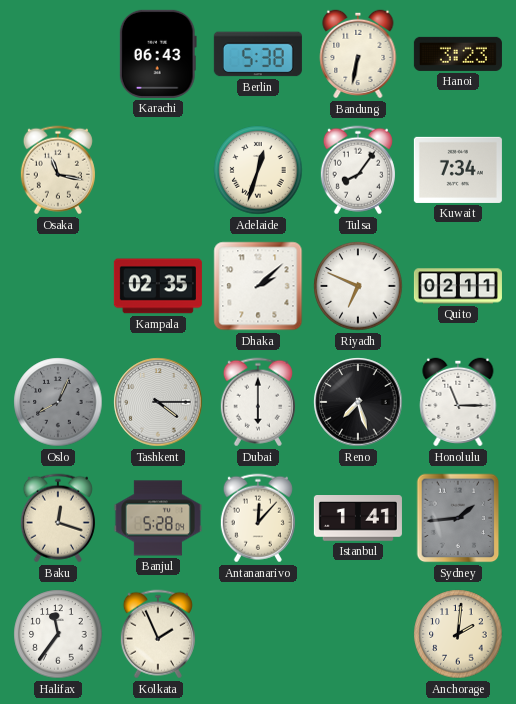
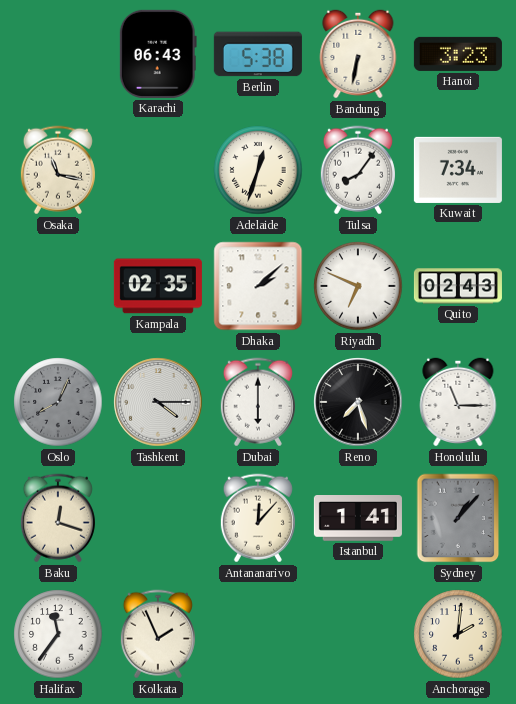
Quito: 02:11 -> 02:43 (458, 286)
Banjul: 5:28 -> none (158, 518)
Sydney: 1:44 -> 1:07 (458, 518)
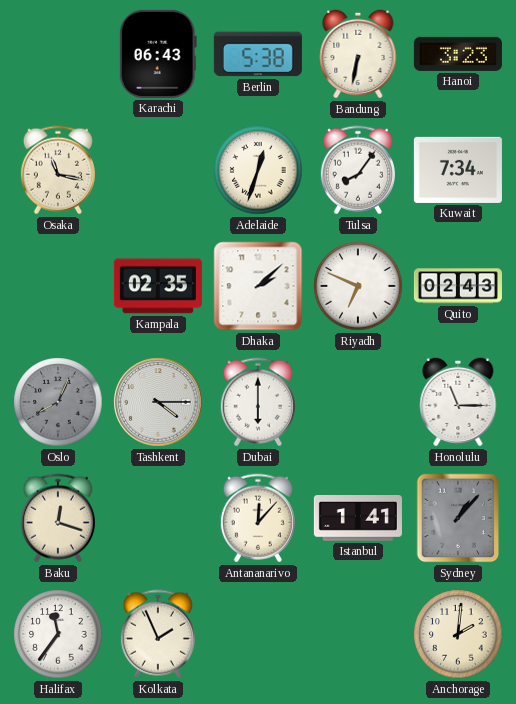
Reno: 7:27 -> none (358, 402)
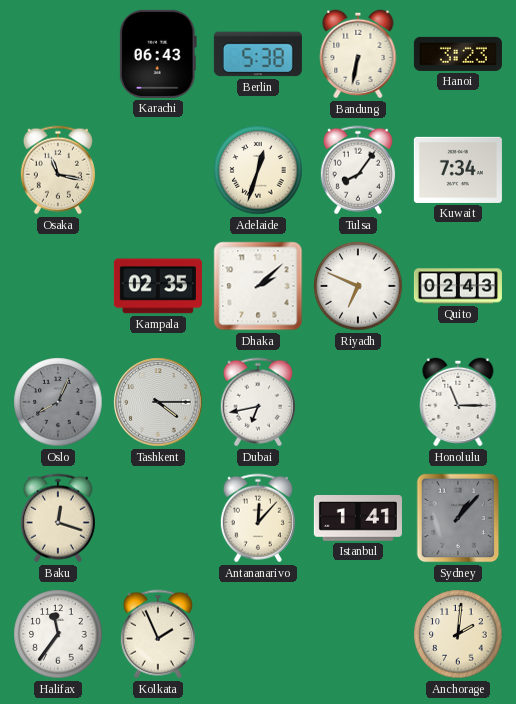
Dubai: 6:00 -> 6:43 (258, 402)
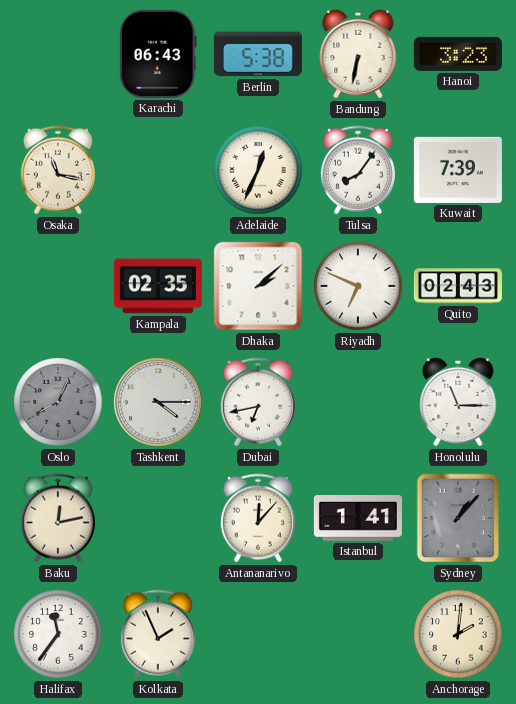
Adelaide: 12:33 -> 12:34 (258, 170)
Kuwait: 7:34 -> 7:39 (458, 170)
Baku: 12:18 -> 12:13 (58, 518)
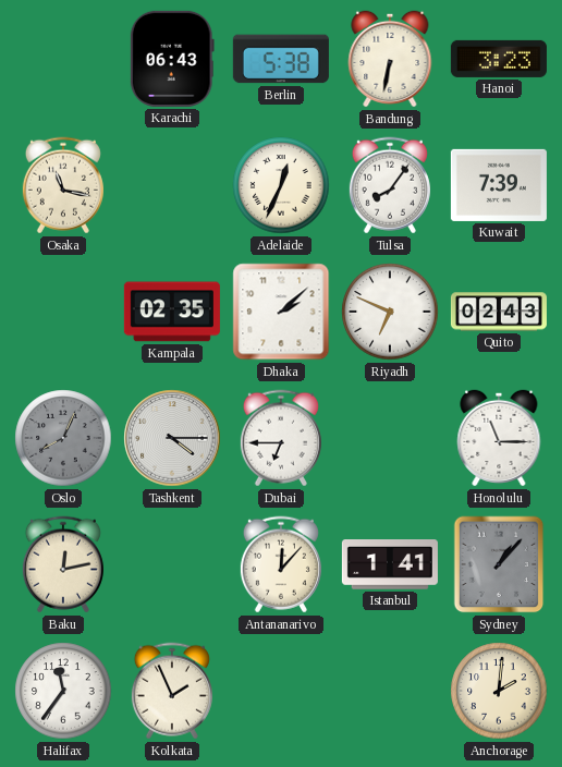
Dubai: 6:43 -> 6:45 (281, 438)
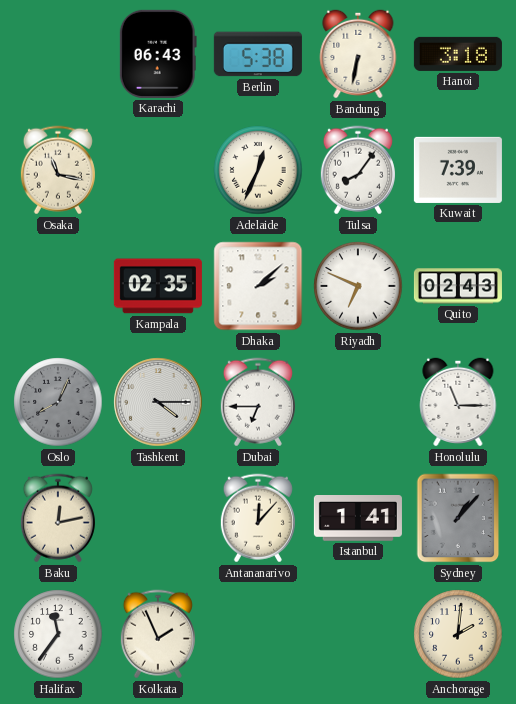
Hanoi: 3:23 -> 3:18 (458, 54)
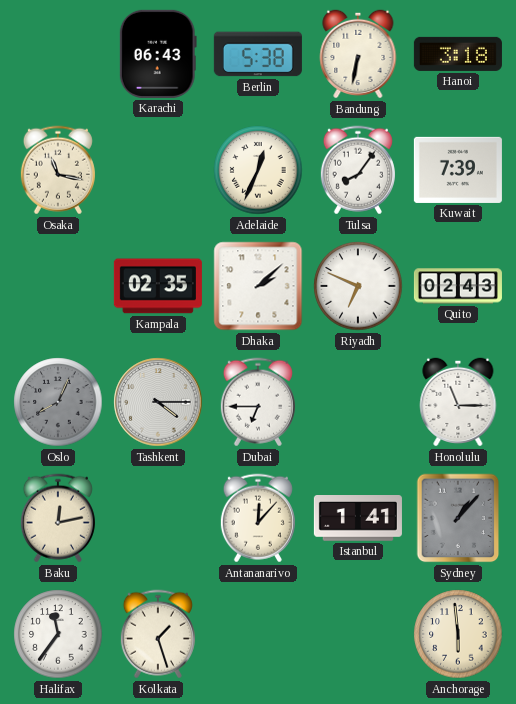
Kolkata: 1:56 -> 1:27 (158, 634)
Anchorage: 2:01 -> 5:59 (458, 634)
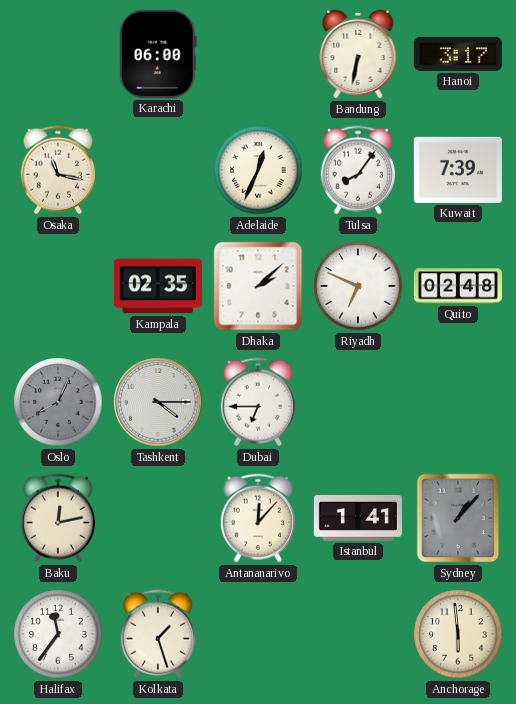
Karachi: 06:43 -> 06:00 (158, 54)
Berlin: 5:38 -> none (258, 54)
Hanoi: 3:18 -> 3:17 (458, 54)
Quito: 02:43 -> 02:48 (458, 286)
Honolulu: 11:15 -> none (458, 402)
